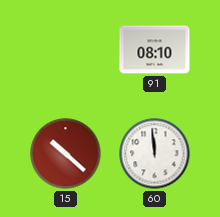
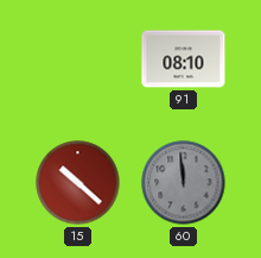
60 dial: white -> grey (184, 183)
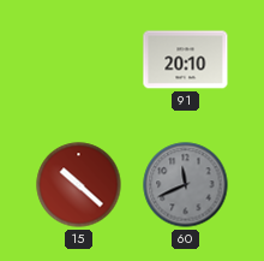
91: 08:10 -> 20:10 (186, 60)
60: 11:59 -> 11:41 (186, 185)
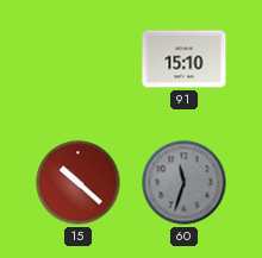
91: 20:10 -> 15:10 (185, 59)
60: 11:41 -> 11:33 (185, 183)
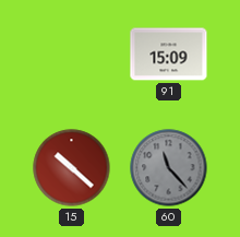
91: 15:10 -> 15:09 (169, 55)
60: 11:33 -> 11:23 (169, 168)
